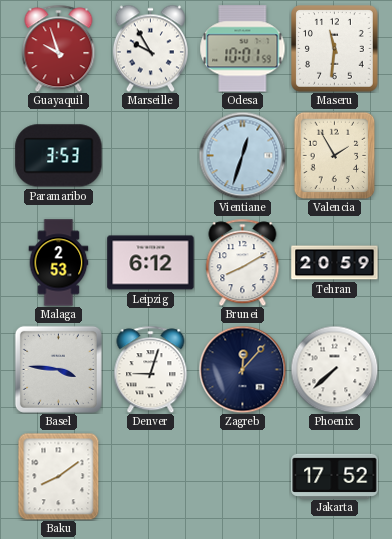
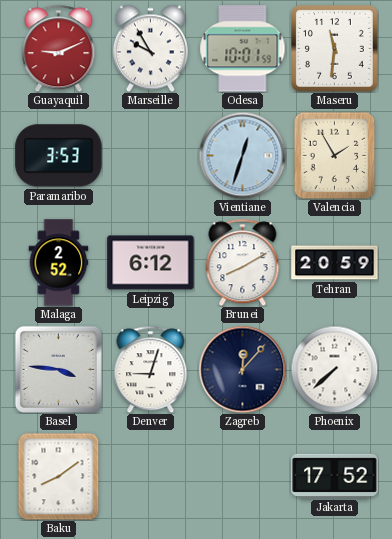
Guayaquil: 9:57 -> 9:11 (59, 48)
Malaga: 2:53 -> 2:52 (59, 263)
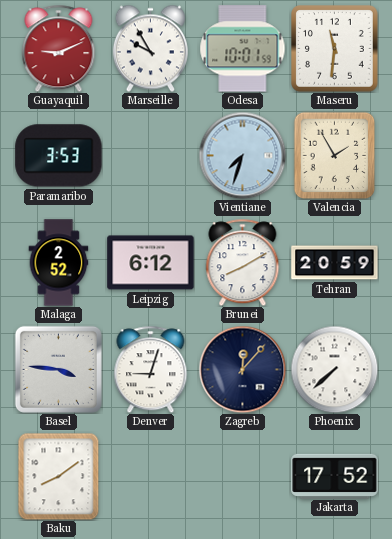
Vientiane: 12:33 -> 7:33 (242, 155)
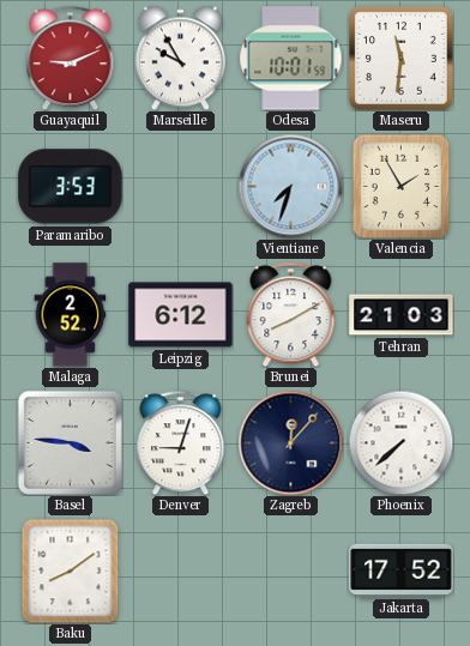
Tehran: 20:59 -> 21:03 (402, 315)
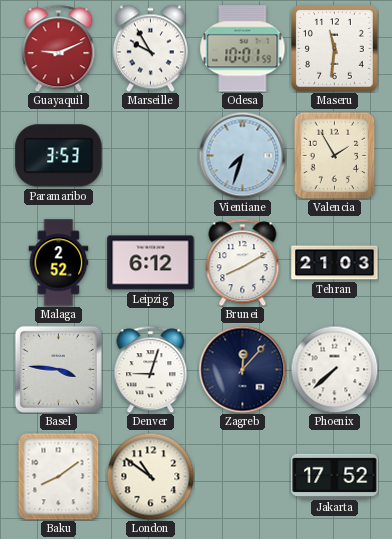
London: none -> 10:51 (150, 476)
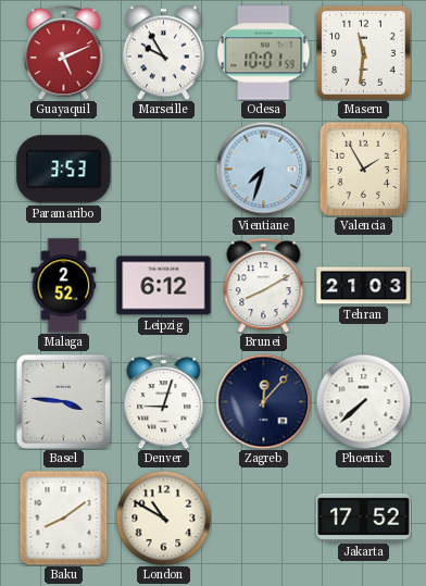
Guayaquil: 9:11 -> 5:11 (64, 52)
London: 10:51 -> 10:50 (163, 518)
